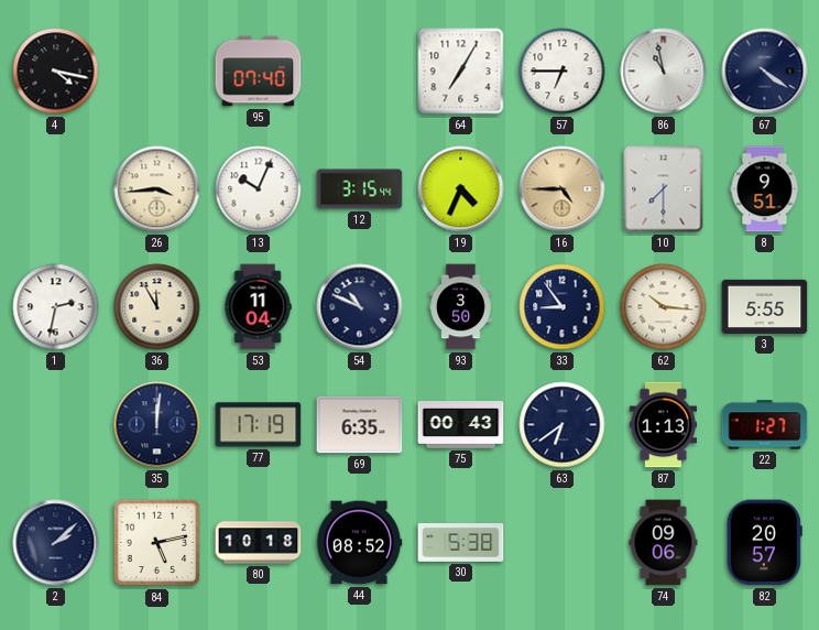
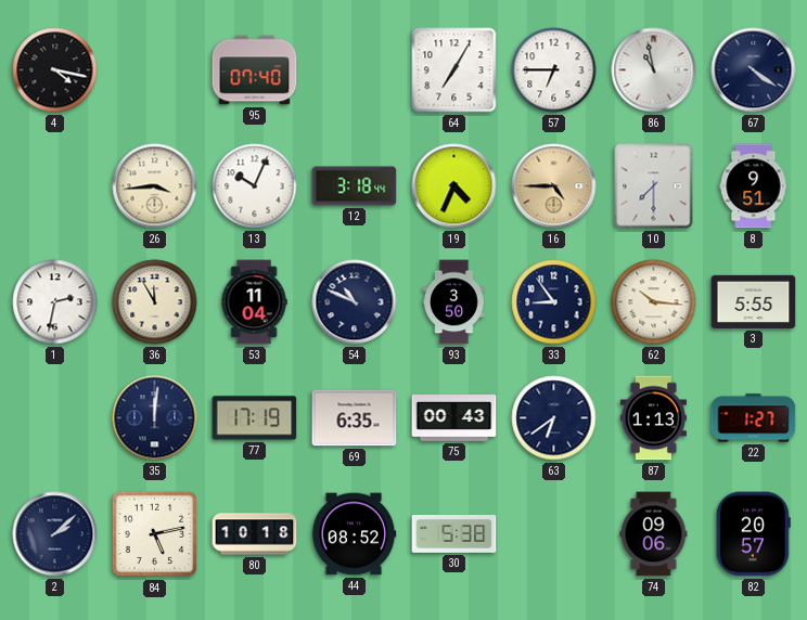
12: 3:15 -> 3:18 (355, 186)
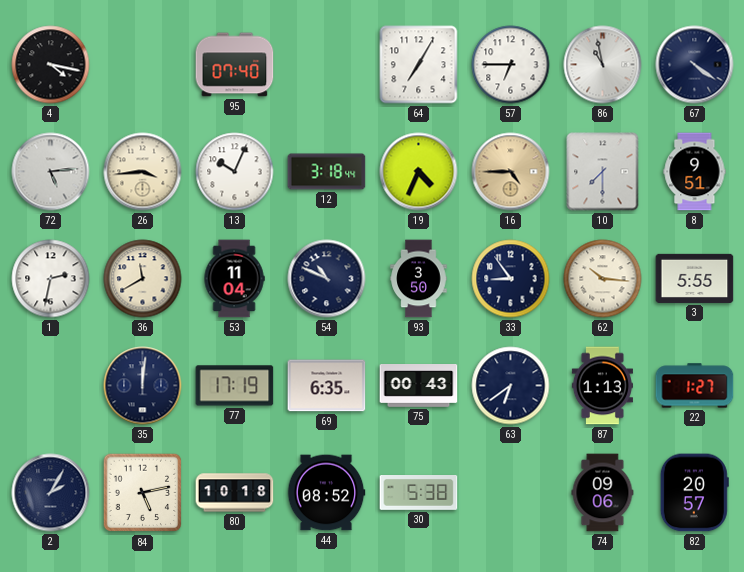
72: none -> 5:14 (51, 172)
36: 11:55 -> 11:40 (143, 279)
2: 2:08 -> 2:05 (51, 493)
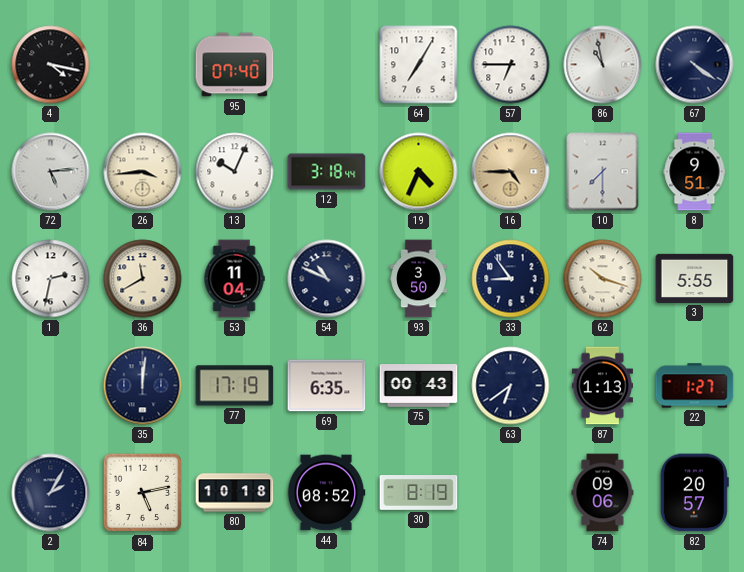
62: 10:16 -> 10:18 (603, 279)
30: 5:38 -> 8:19 (419, 493)
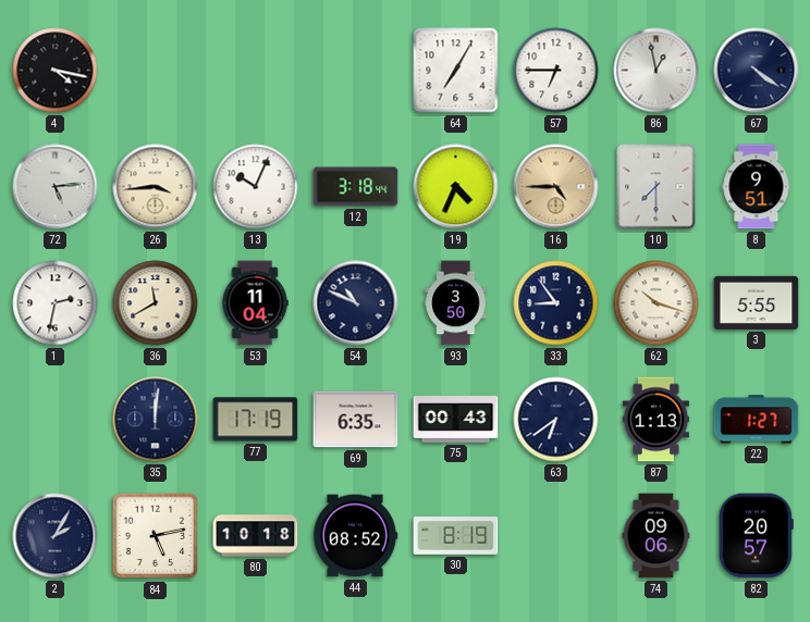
95: 07:40 -> none (235, 65)
86: 10:58 -> 12:58 (656, 71)
